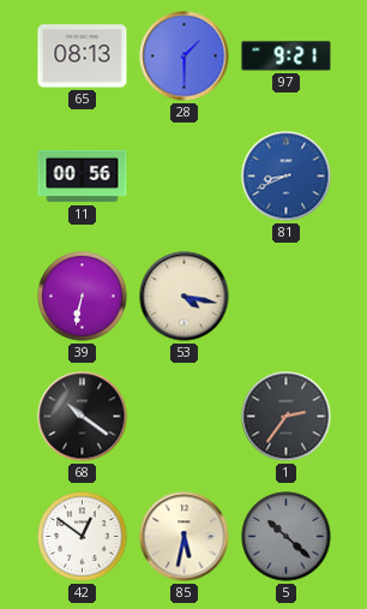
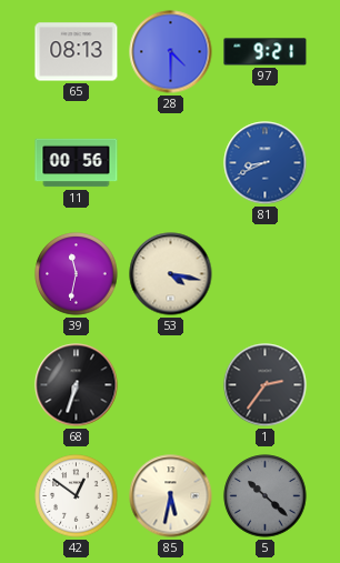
28: 1:30 -> 4:30 (171, 52)
39: 6:32 -> 11:32 (77, 274)
68: 10:21 -> 6:33 (77, 385)
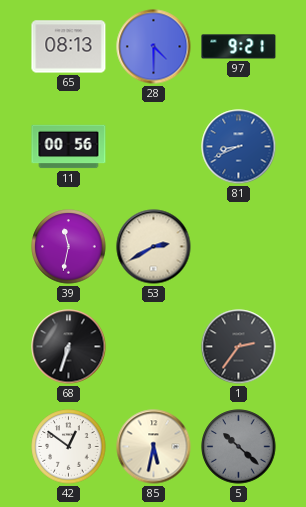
53: 4:17 -> 2:40 (154, 247)
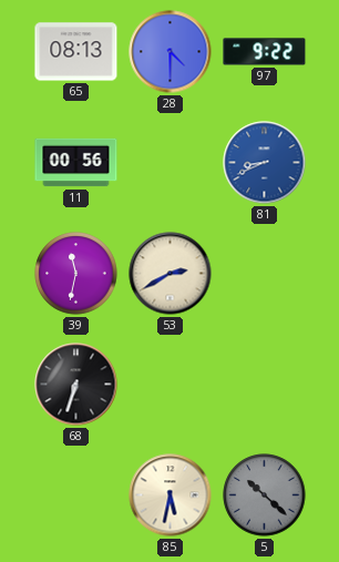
97: 9:21 -> 9:22 (265, 52)
1: 2:36 -> none (239, 347)
42: 12:51 -> none (69, 447)
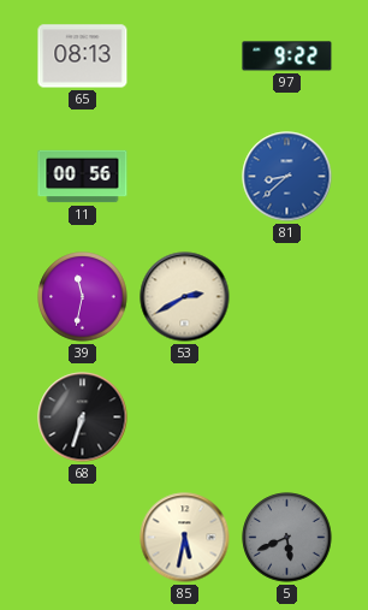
28: 4:30 -> none (171, 52)
81: 8:41 -> 8:38 (287, 177)
5: 10:22 -> 5:41 (287, 538)
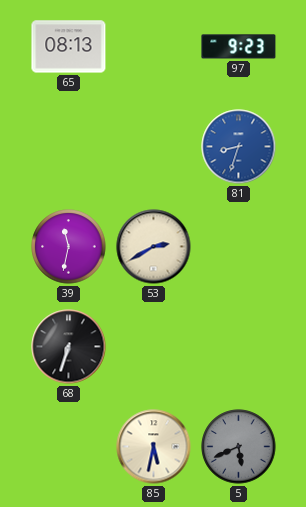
97: 9:22 -> 9:23 (239, 47)
11: 00:56 -> none (83, 177)
81: 8:38 -> 8:33 (239, 147)
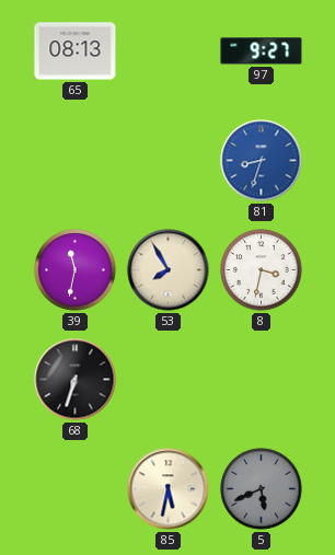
97: 9:23 -> 9:27 (262, 51)
53: 2:40 -> 7:55 (169, 270)
8: none -> 3:32 (262, 270)
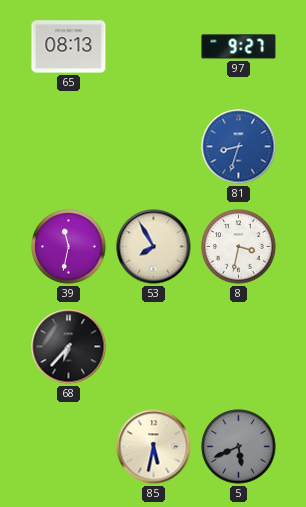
68: 6:33 -> 6:37 (69, 347)
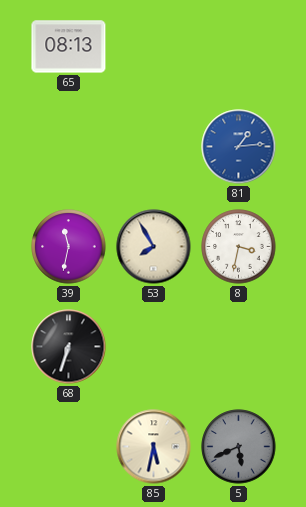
97: 9:27 -> none (239, 47)
81: 8:33 -> 1:14 (239, 147)
68: 6:37 -> 6:33 (69, 347)
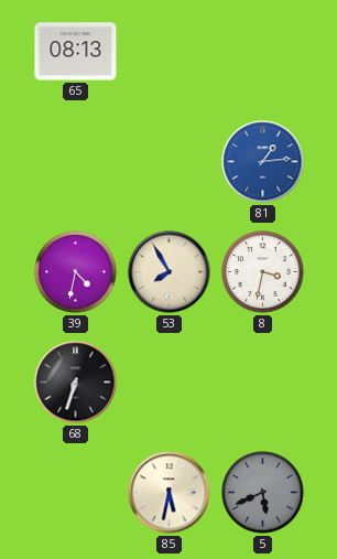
39: 11:32 -> 4:32 (76, 272)
